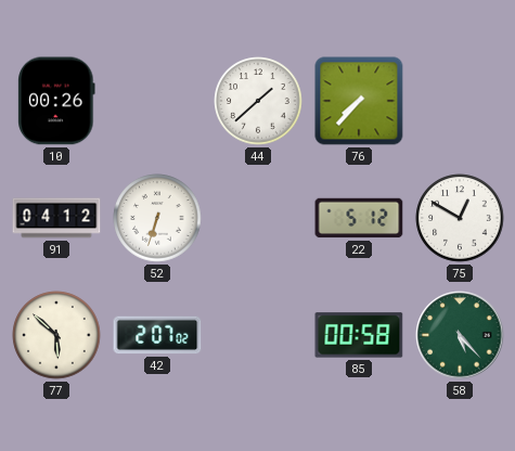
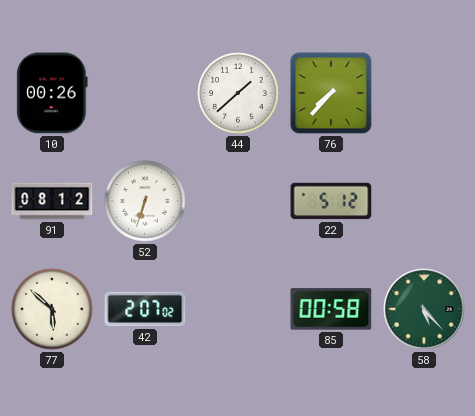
91: 04:12 -> 08:12 (52, 201)
75: 12:50 -> none (460, 218)
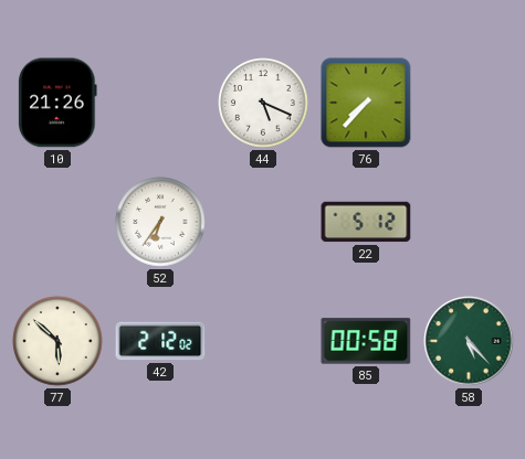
10: 00:26 -> 21:26 (57, 103)
44: 1:38 -> 5:19 (263, 103)
91: 08:12 -> none (52, 201)
52: 6:33 -> 6:36 (160, 222)
42: 2:07 -> 2:12 (160, 341)
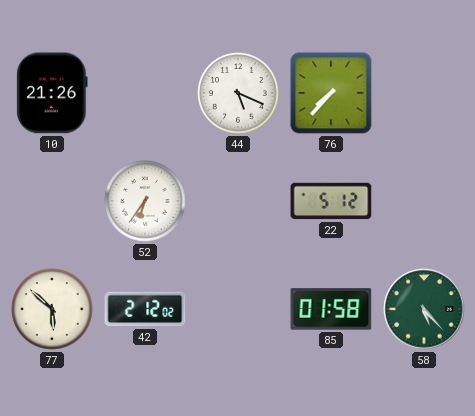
85: 00:58 -> 01:58 (331, 309)
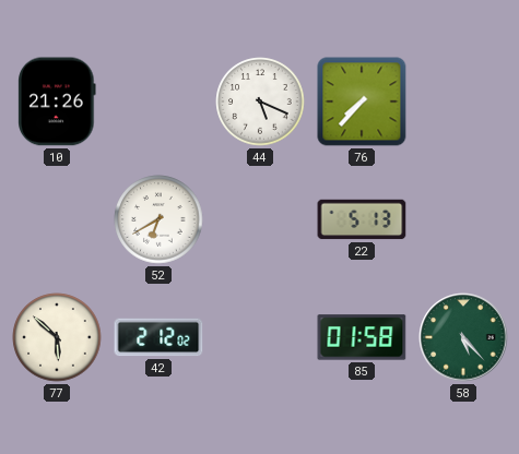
52: 6:36 -> 6:40 (158, 219)
22: 5:12 -> 5:13 (362, 219)
